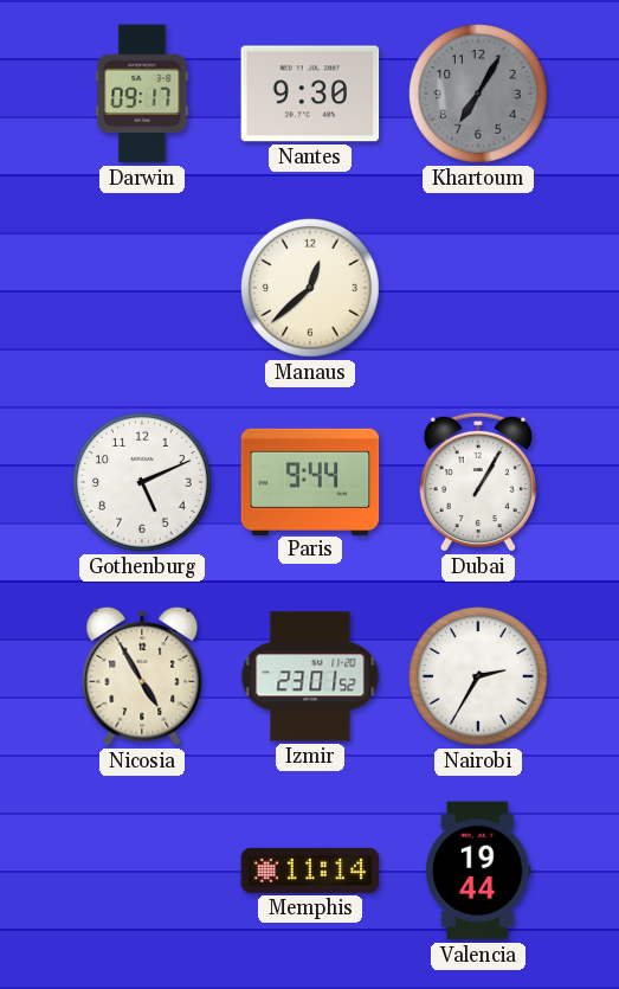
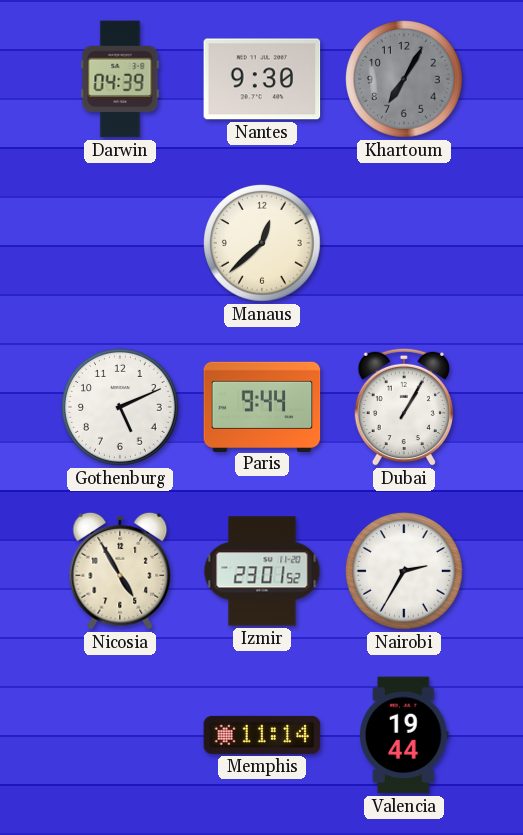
Darwin: 09:17 -> 04:39 (120, 79)
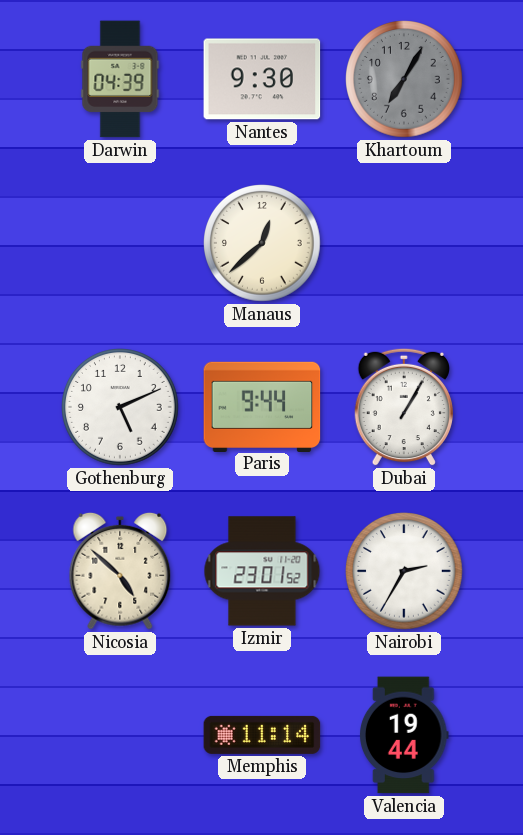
Nicosia: 4:55 -> 4:52 (120, 571)
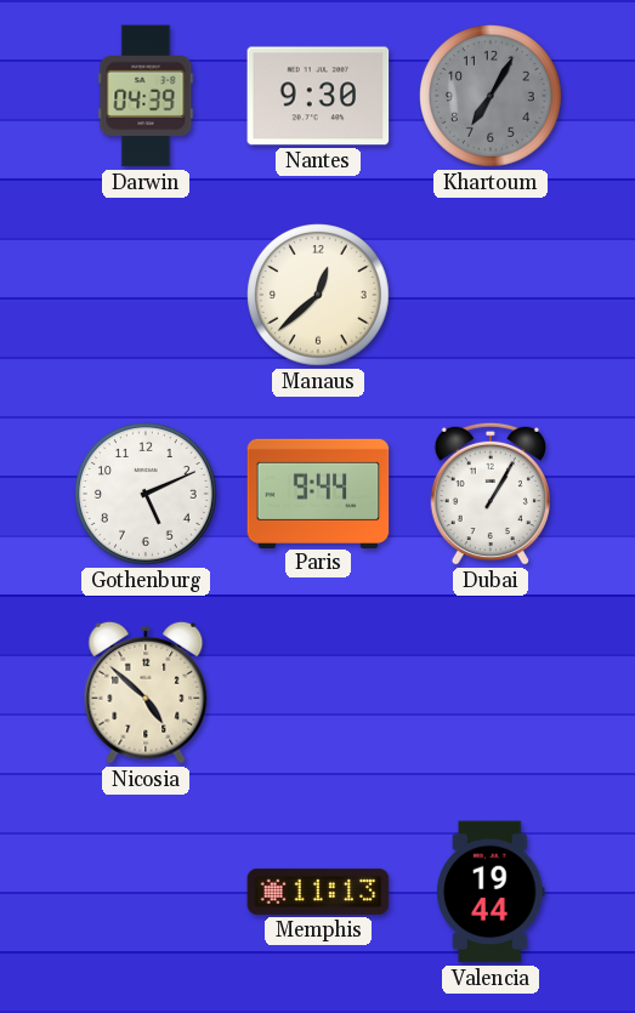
Izmir: 23:01 -> none (262, 571)
Nairobi: 2:35 -> none (405, 572)
Memphis: 11:14 -> 11:13 (318, 892)
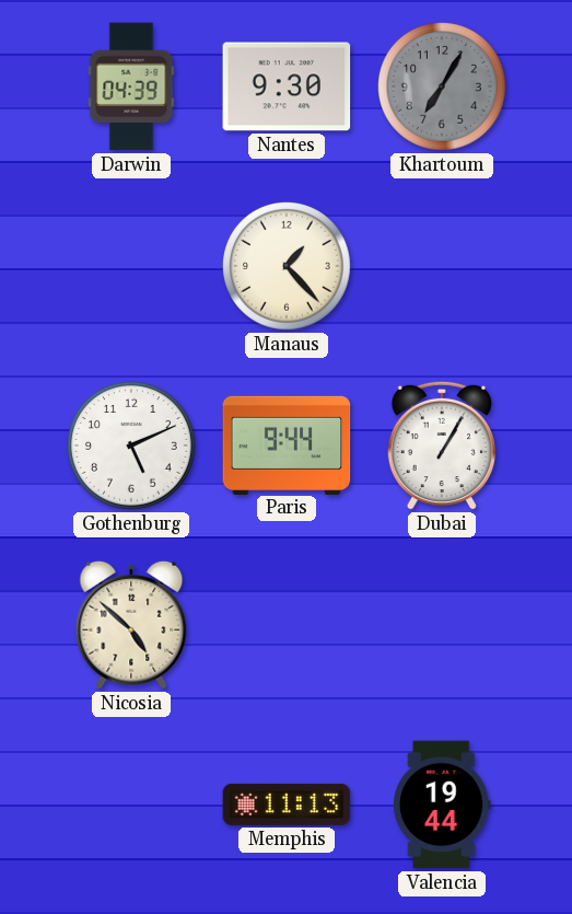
Manaus: 12:38 -> 1:23 (288, 267)
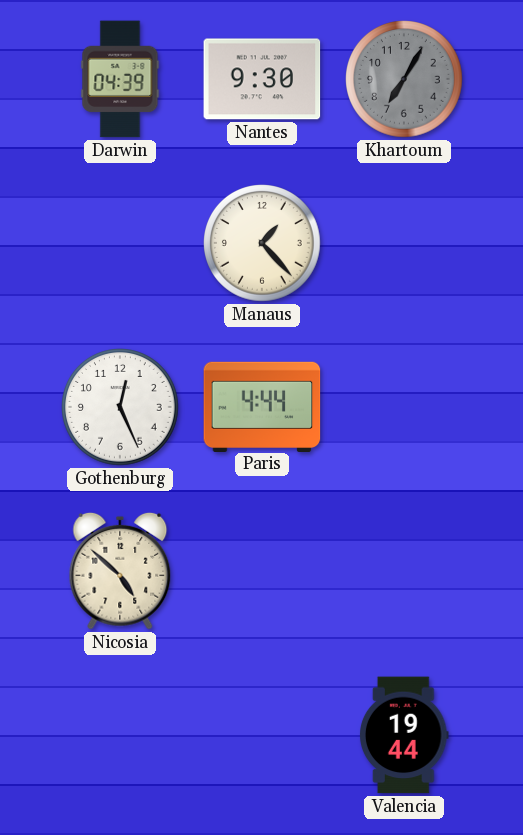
Gothenburg: 5:11 -> 12:26 (121, 408)
Paris: 9:44 -> 4:44 (262, 406)
Dubai: 1:05 -> none (442, 446)
Memphis: 11:13 -> none (287, 805)
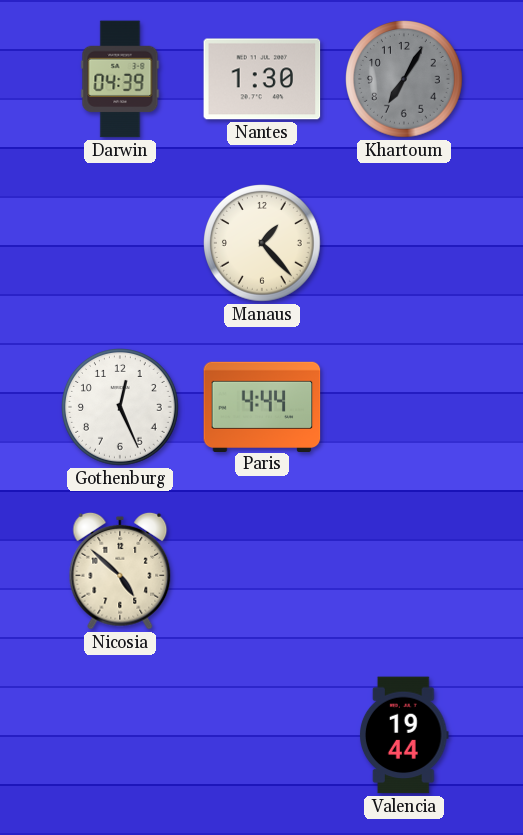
Nantes: 9:30 -> 1:30 (262, 79)
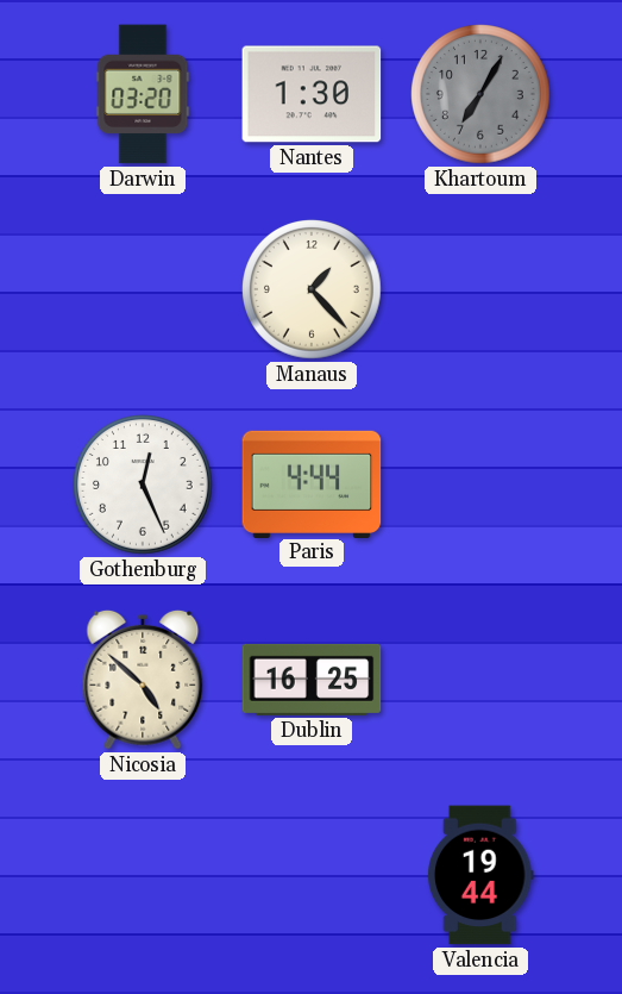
Darwin: 04:39 -> 03:20 (143, 94)
Dublin: none -> 16:25 (312, 680)
